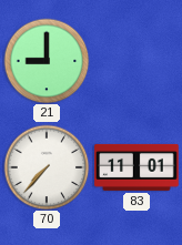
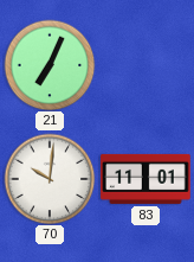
21: 9:00 -> 7:04 (50, 65)
70: 7:37 -> 10:01 (50, 179)
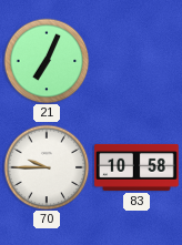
70: 10:01 -> 9:45 (47, 167)
83: 11:01 -> 10:58 (136, 167)
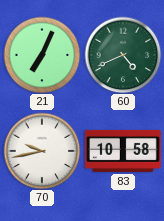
60: none -> 4:41 (123, 55)
70: 9:45 -> 9:43 (42, 151)
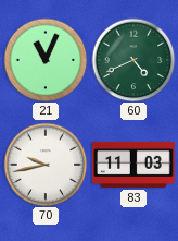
21: 7:04 -> 11:04 (46, 60)
83: 10:58 -> 11:03 (133, 165)
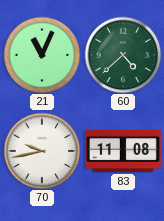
60: 4:41 -> 4:38 (123, 55)
83: 11:03 -> 11:08 (123, 151)
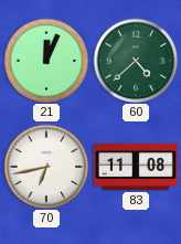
21: 11:04 -> 12:04 (46, 61)
70: 9:43 -> 6:43 (46, 167)
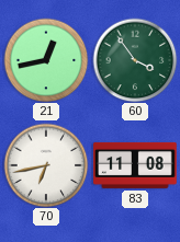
21: 12:04 -> 12:43 (46, 60)
60: 4:38 -> 3:54 (135, 60)
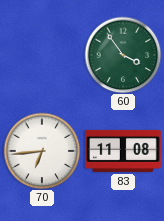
21: 12:43 -> none (46, 60)
70: 6:43 -> 6:44 (42, 151)
